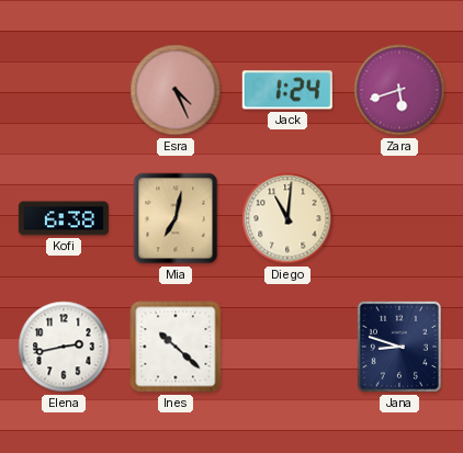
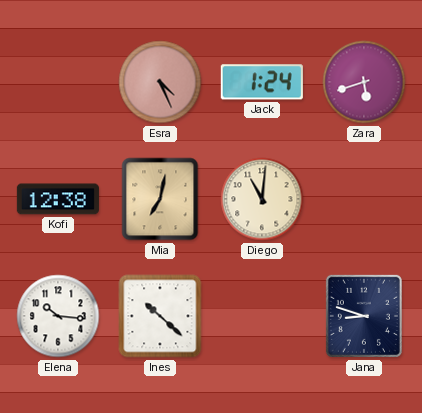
Kofi: 6:38 -> 12:38 (58, 199)
Elena: 2:43 -> 10:16 (58, 316)
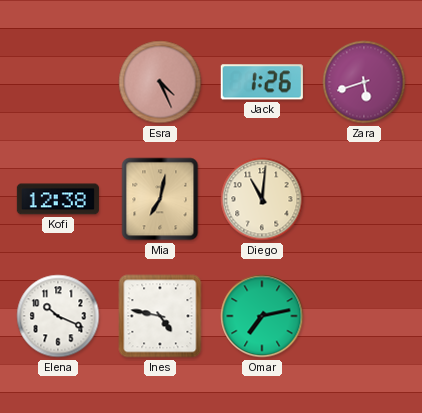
Jack: 1:24 -> 1:26 (262, 82)
Elena: 10:16 -> 10:19 (58, 316)
Ines: 10:22 -> 4:47 (160, 316)
Omar: none -> 7:13 (262, 316)
Jana: 8:48 -> none (364, 316)
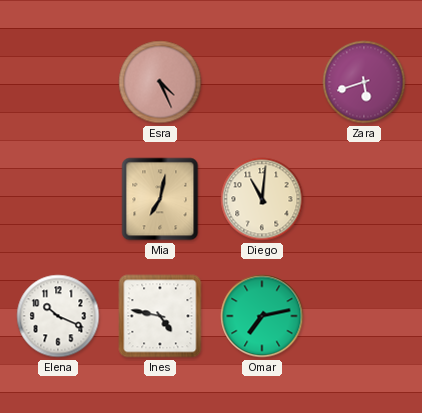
Jack: 1:26 -> none (262, 82)
Kofi: 12:38 -> none (58, 199)
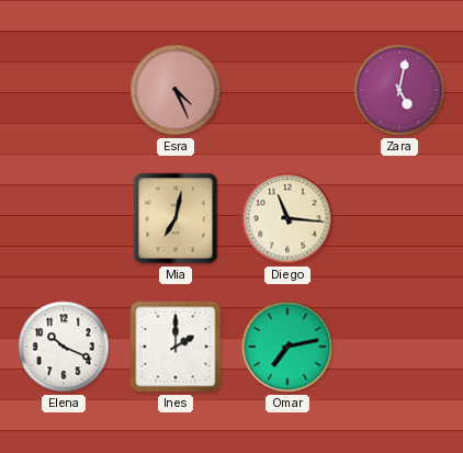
Zara: 5:42 -> 5:02 (399, 90)
Diego: 11:01 -> 11:16 (287, 218)
Ines: 4:47 -> 2:00 (176, 347)
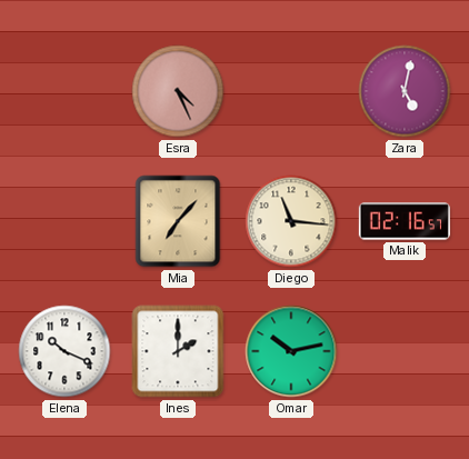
Mia: 7:02 -> 7:07 (178, 221)
Malik: none -> 02:16 (405, 221)
Omar: 7:13 -> 10:13 (291, 351)
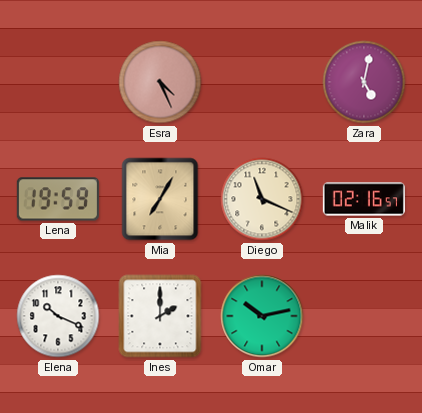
Lena: none -> 19:59 (58, 199)
Mia: 7:07 -> 7:05 (160, 199)
Diego: 11:16 -> 11:19 (262, 199)
